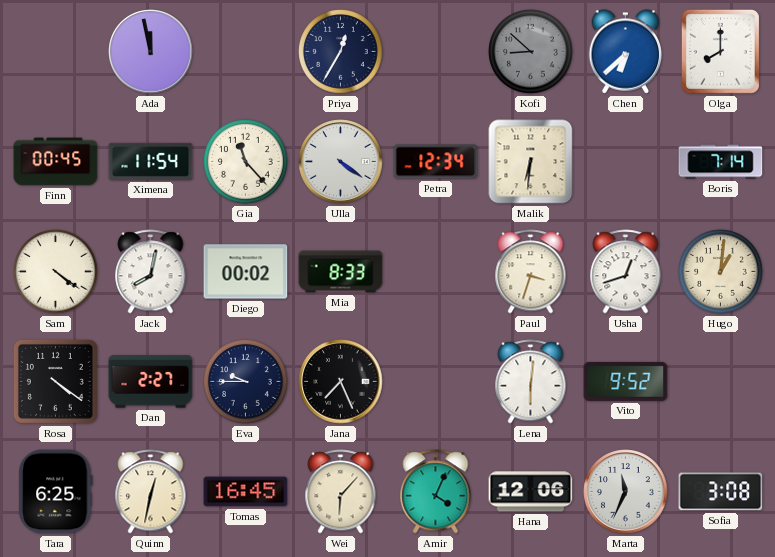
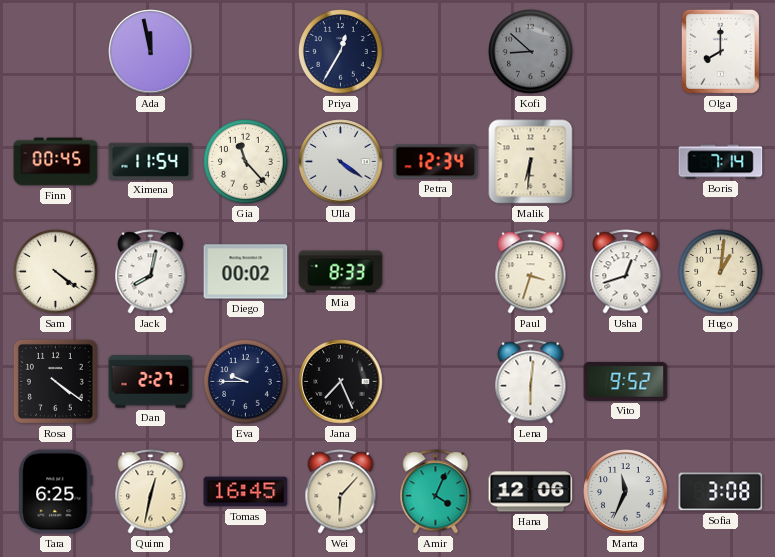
Chen: 6:38 -> none (626, 52)
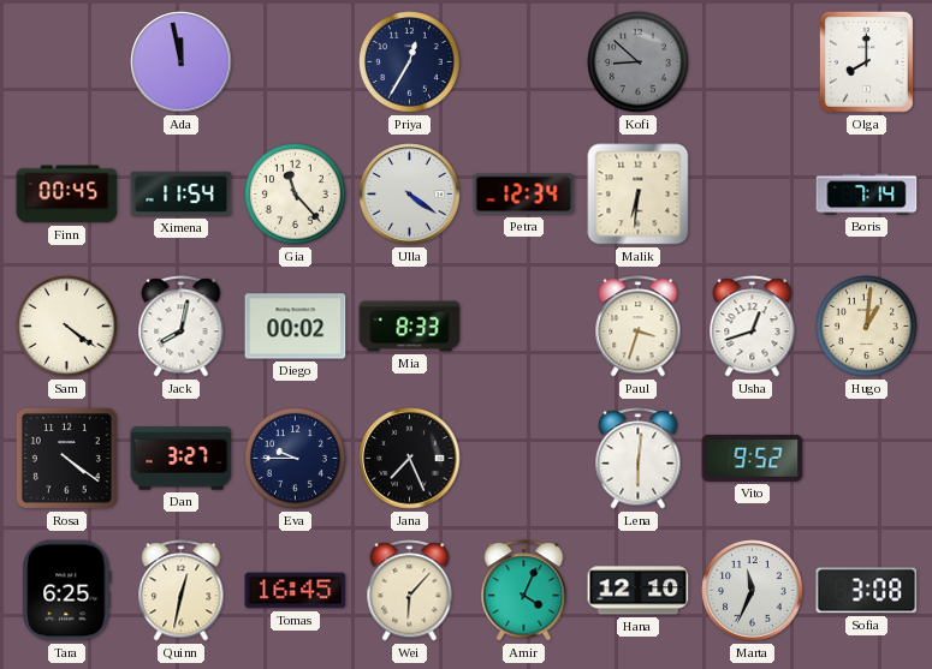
Dan: 2:27 -> 3:27 (182, 459)
Hana: 12:06 -> 12:10 (639, 591)
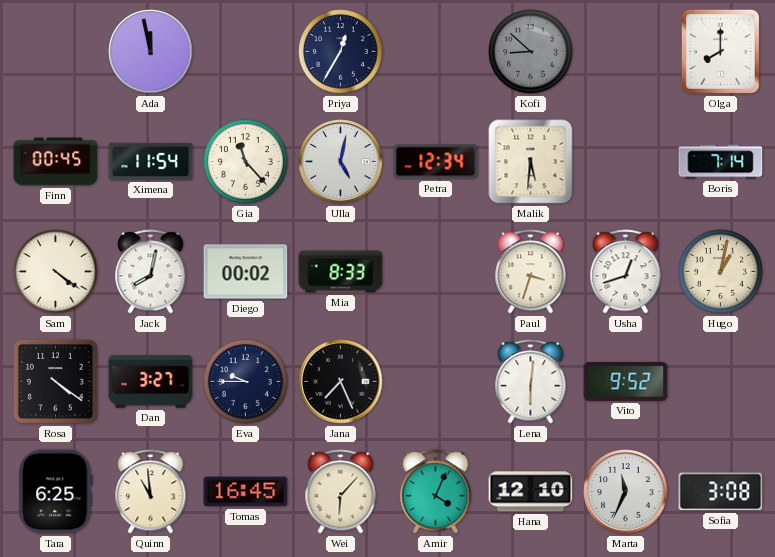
Ulla: 4:21 -> 5:02 (341, 162)
Malik: 6:31 -> 5:31 (531, 162)
Hugo: 1:01 -> 1:02 (721, 272)
Quinn: 12:32 -> 10:59 (151, 492)
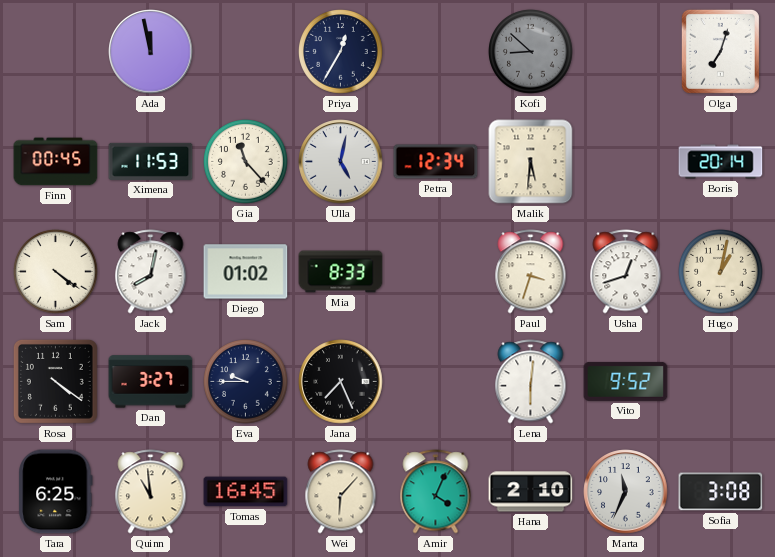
Olga: 8:00 -> 7:03 (720, 51)
Ximena: 11:54 -> 11:53 (151, 161)
Boris: 7:14 -> 20:14 (721, 162)
Diego: 00:02 -> 01:02 (246, 272)
Hana: 12:10 -> 2:10 (531, 492)
